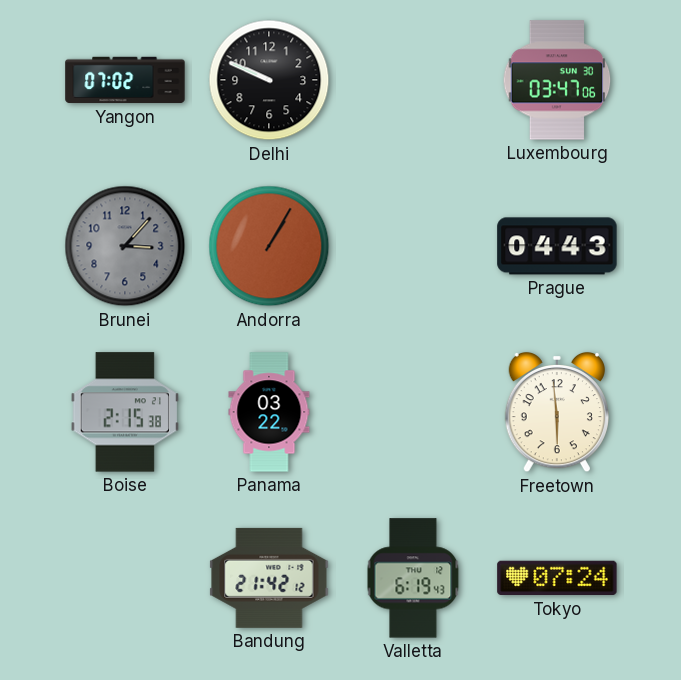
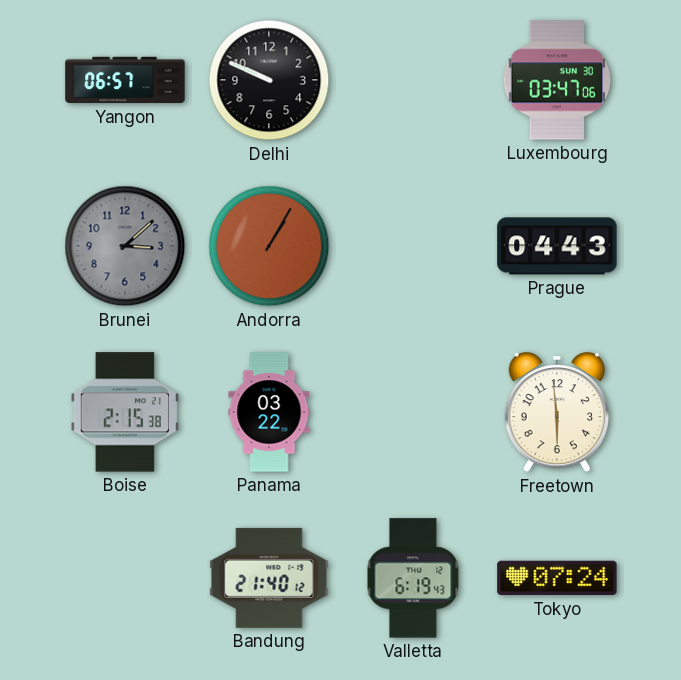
Yangon: 07:02 -> 06:57 (125, 80)
Brunei: 3:07 -> 3:08 (125, 246)
Bandung: 21:42 -> 21:40 (269, 578)
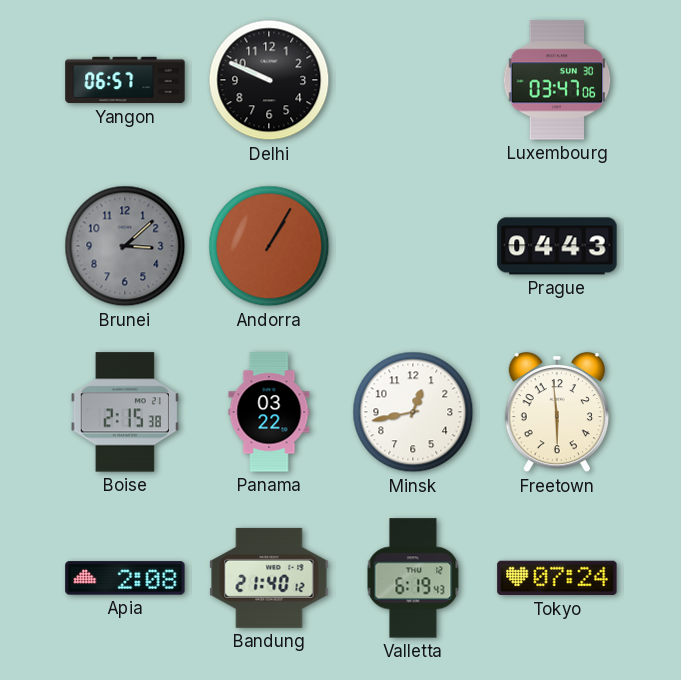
Minsk: none -> 12:43 (413, 412)
Apia: none -> 2:08 (125, 578)
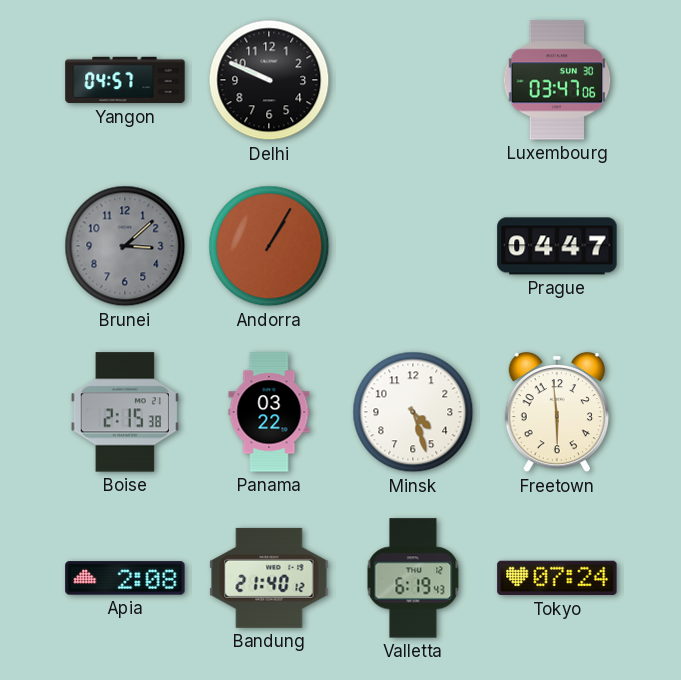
Yangon: 06:57 -> 04:57 (125, 80)
Prague: 04:43 -> 04:47 (557, 246)
Minsk: 12:43 -> 4:27 (413, 412)
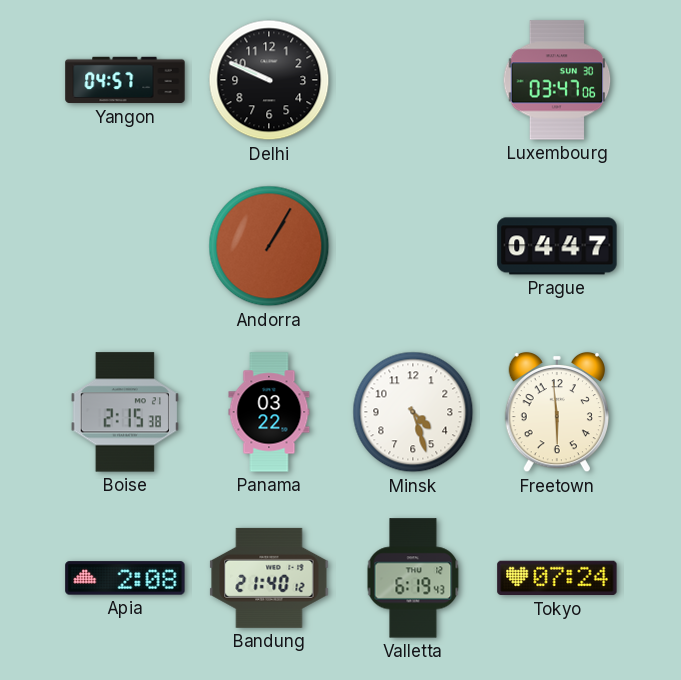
Brunei: 3:08 -> none (125, 246)
